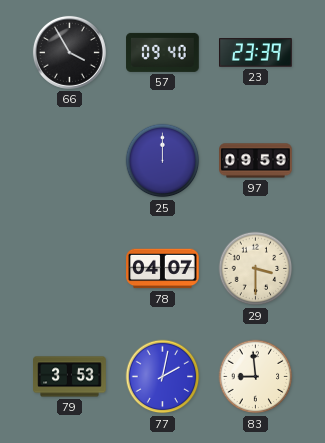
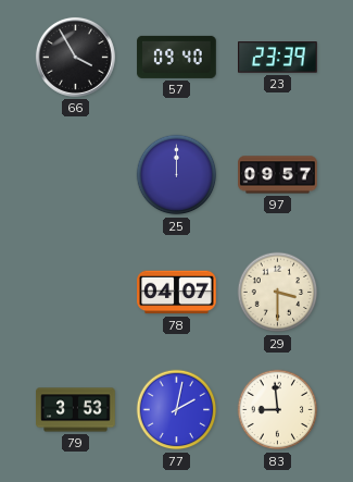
97: 09:59 -> 09:57 (278, 175)
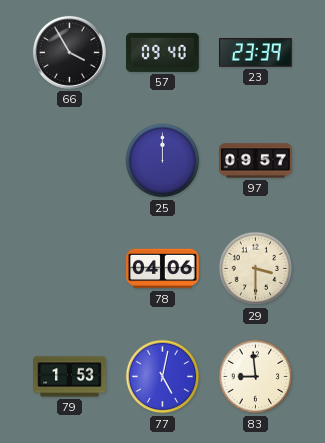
78: 04:07 -> 04:06 (163, 269)
79: 3:53 -> 1:53 (70, 377)
77: 2:02 -> 5:02 (163, 377)
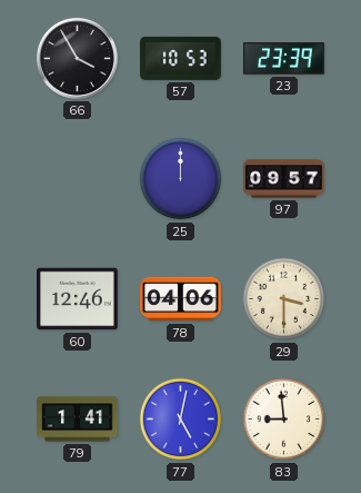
57: 09:40 -> 10:53 (181, 58)
60: none -> 12:46 (78, 299)
79: 1:53 -> 1:41 (78, 420)
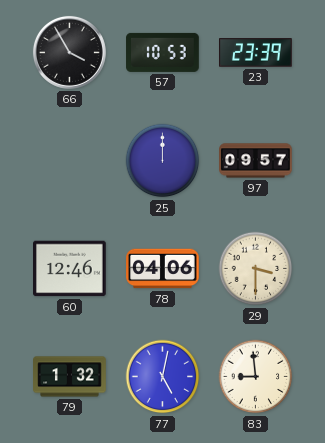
79: 1:41 -> 1:32 (70, 377)
